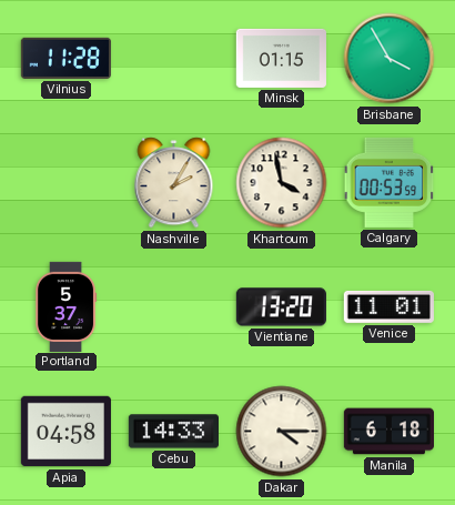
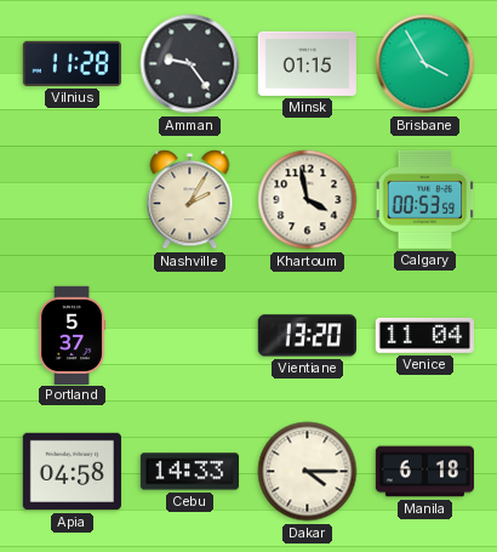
Amman: none -> 9:24 (190, 64)
Venice: 11:01 -> 11:04 (424, 335)
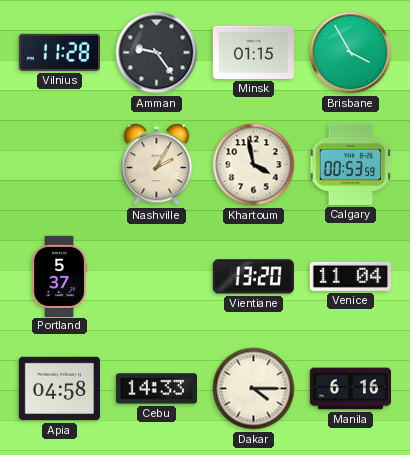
Manila: 6:18 -> 6:16 (350, 389)
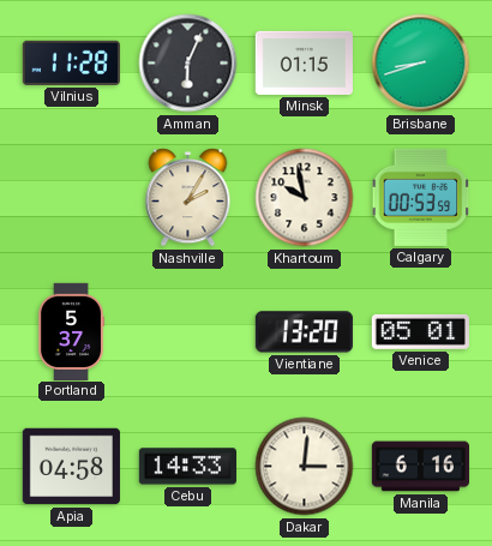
Amman: 9:24 -> 6:04 (188, 64)
Brisbane: 3:55 -> 8:42 (421, 64)
Khartoum: 3:58 -> 9:58 (305, 198)
Venice: 11:04 -> 05:01 (420, 331)
Dakar: 4:15 -> 3:01 (305, 467)
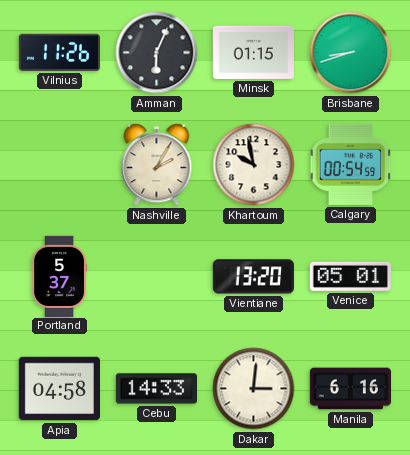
Vilnius: 11:28 -> 11:26 (59, 52)
Calgary: 00:53 -> 00:54 (351, 164)
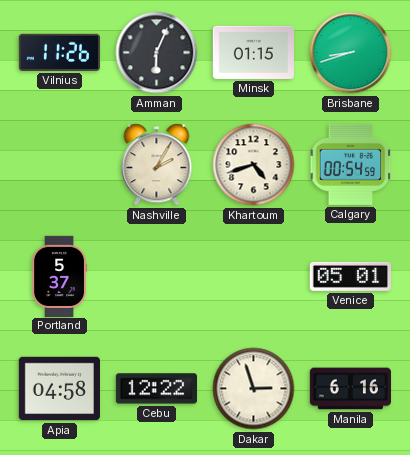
Khartoum: 9:58 -> 4:42 (254, 165)
Vientiane: 13:20 -> none (253, 277)
Cebu: 14:33 -> 12:22 (156, 389)
Dakar: 3:01 -> 2:57 (254, 389)
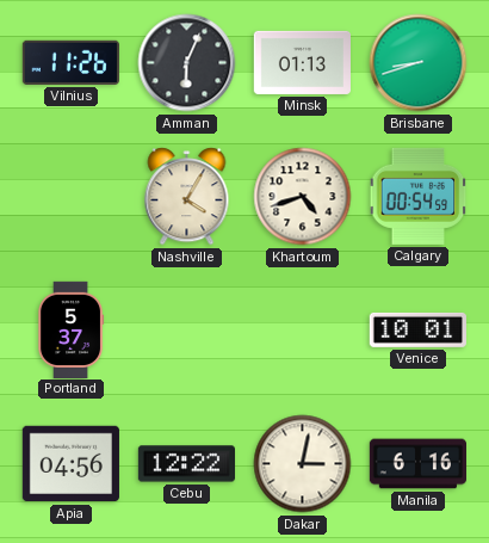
Minsk: 01:15 -> 01:13 (302, 62)
Nashville: 2:05 -> 4:05 (187, 197)
Venice: 05:01 -> 10:01 (417, 329)
Apia: 04:58 -> 04:56 (70, 464)
Dakar: 2:57 -> 3:02 (303, 464)
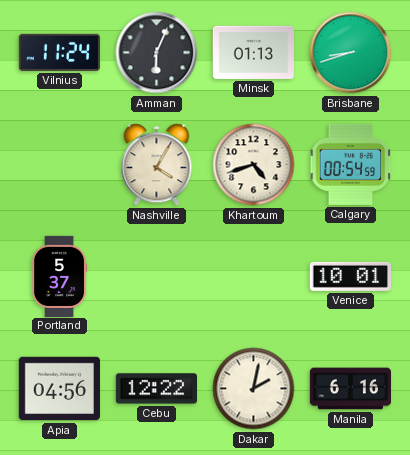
Vilnius: 11:26 -> 11:24 (59, 52)
Dakar: 3:02 -> 2:02 (254, 389)
